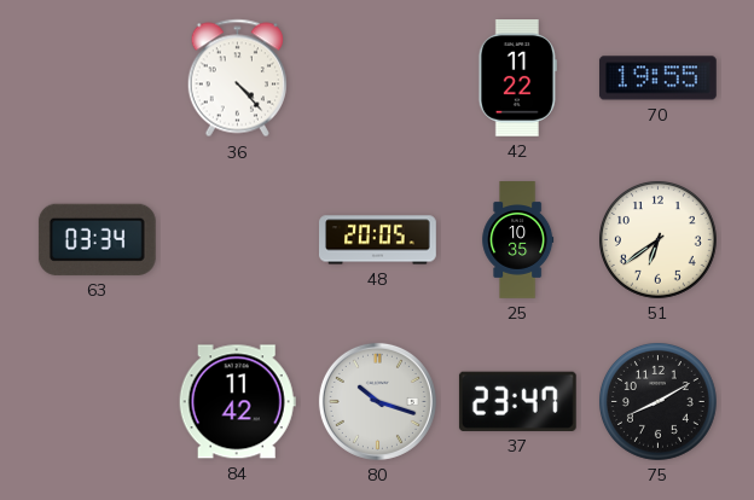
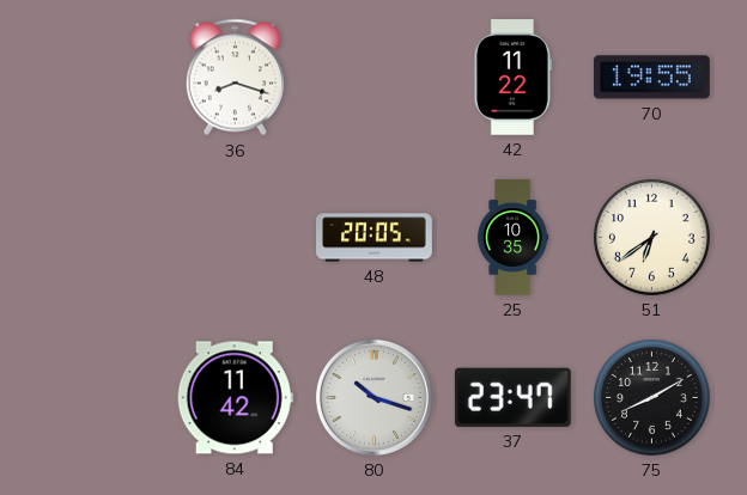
36: 4:23 -> 8:18 (235, 78)
63: 03:34 -> none (97, 239)
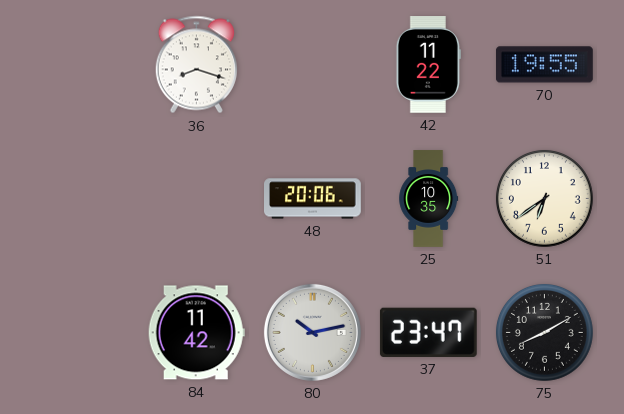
48: 20:05 -> 20:06 (313, 199)
80: 10:18 -> 10:13 (312, 332)
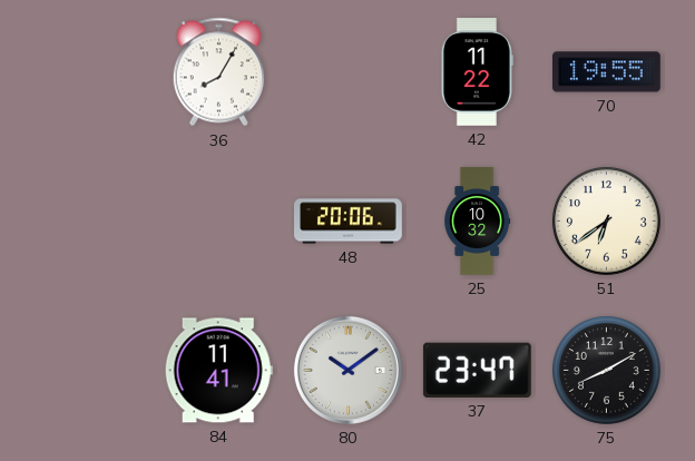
36: 8:18 -> 8:05 (218, 72)
25: 10:35 -> 10:32 (478, 222)
84: 11:42 -> 11:41 (218, 371)
80: 10:13 -> 10:09 (347, 370)
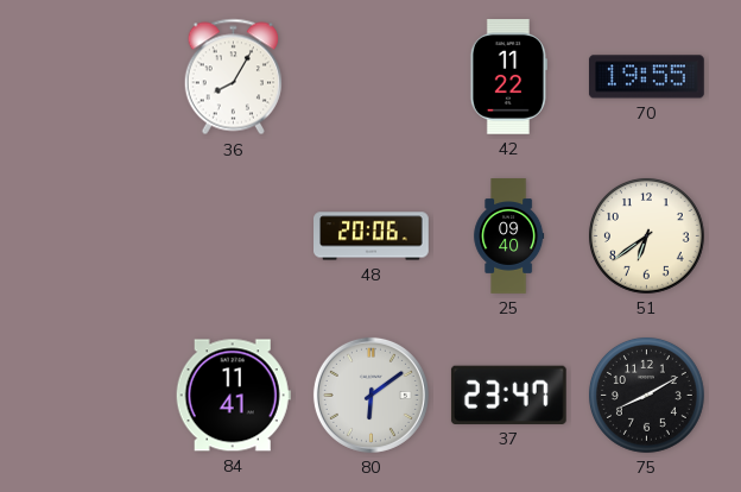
25: 10:32 -> 09:40 (509, 236)
80: 10:09 -> 6:09 (370, 395)
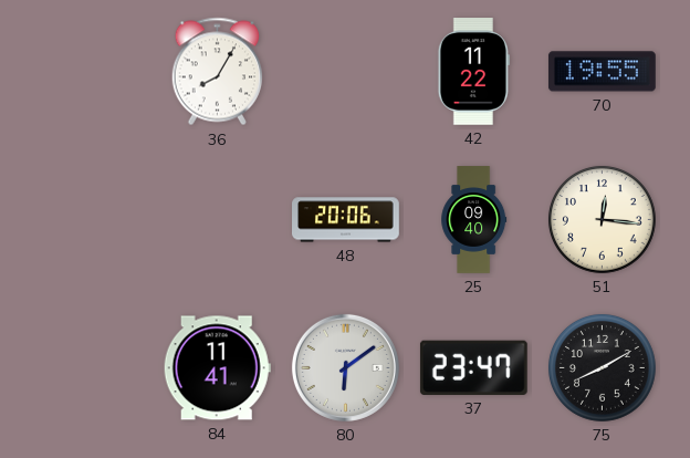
51: 6:39 -> 12:16 (602, 219)
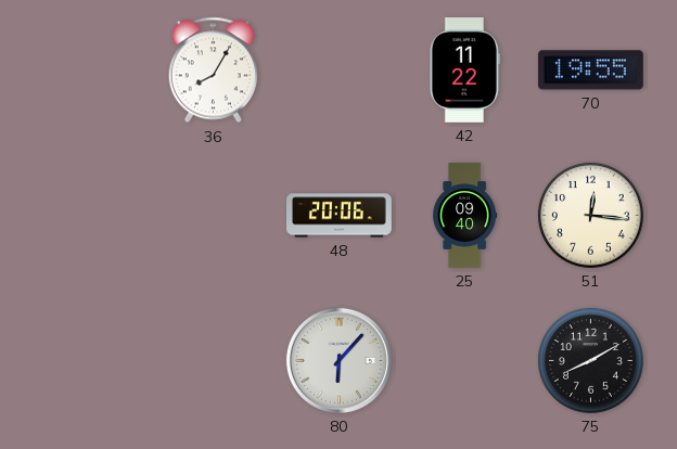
84: 11:41 -> none (217, 368)
80: 6:09 -> 6:07 (338, 360)
37: 23:47 -> none (473, 367)
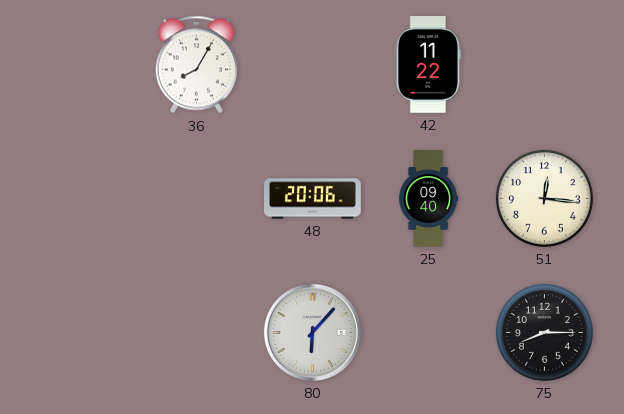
70: 19:55 -> none (590, 70)
75: 8:10 -> 8:15 (544, 332)
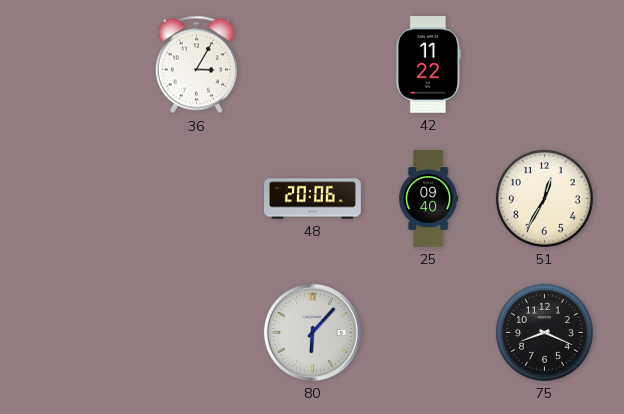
36: 8:05 -> 3:05 (196, 65)
51: 12:16 -> 12:35 (544, 198)
75: 8:15 -> 8:19 (544, 332)
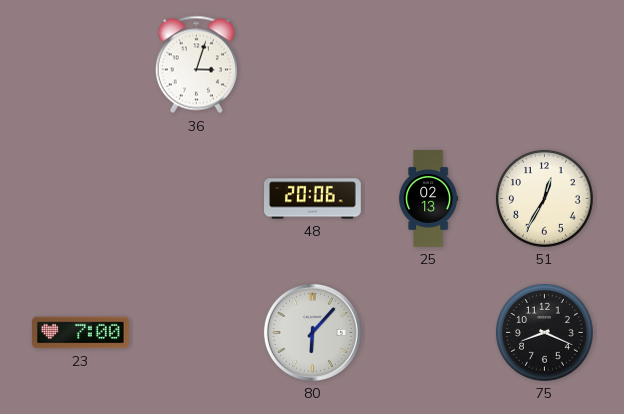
36: 3:05 -> 3:03 (196, 65)
42: 11:22 -> none (428, 65)
25: 09:40 -> 02:13 (429, 199)
23: none -> 7:00 (81, 333)
